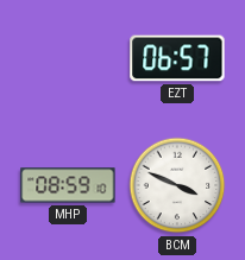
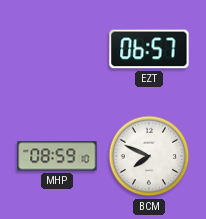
BCM: 3:49 -> 7:49 (149, 156)
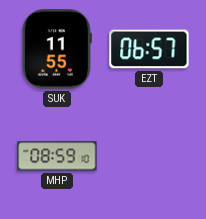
SUK: none -> 11:55 (57, 49)
BCM: 7:49 -> none (149, 156)
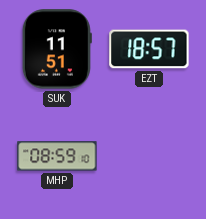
SUK: 11:55 -> 11:51 (57, 49)
EZT: 06:57 -> 18:57 (149, 49)
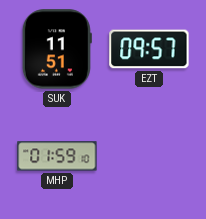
EZT: 18:57 -> 09:57 (149, 49)
MHP: 08:59 -> 01:59 (57, 156)
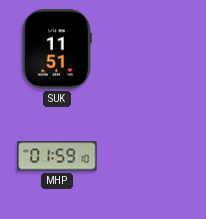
EZT: 09:57 -> none (149, 49)
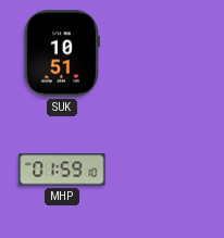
SUK: 11:51 -> 10:51 (62, 53)
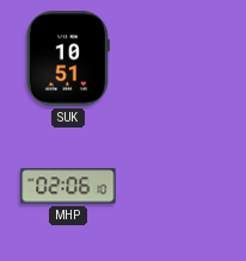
MHP: 01:59 -> 02:06 (68, 186)
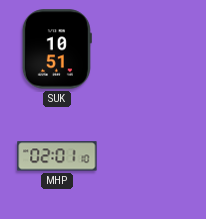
MHP: 02:06 -> 02:01 (57, 156)
